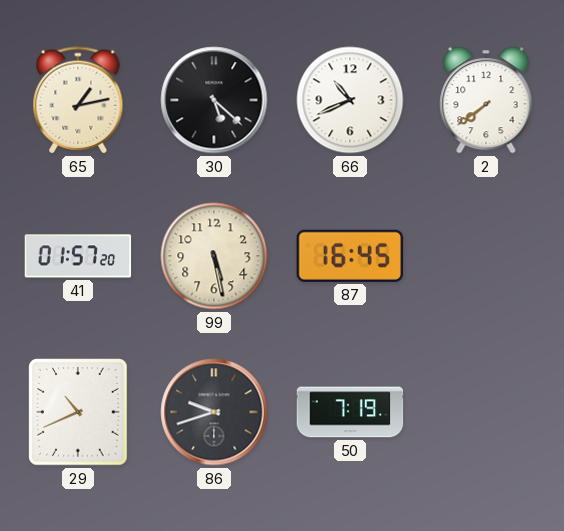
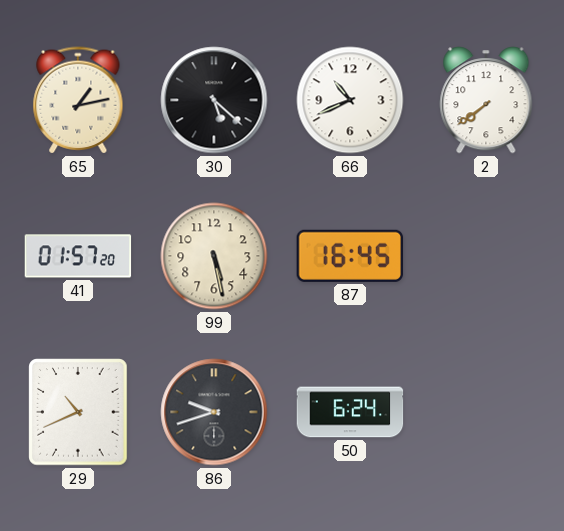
50: 7:19 -> 6:24 (350, 412)
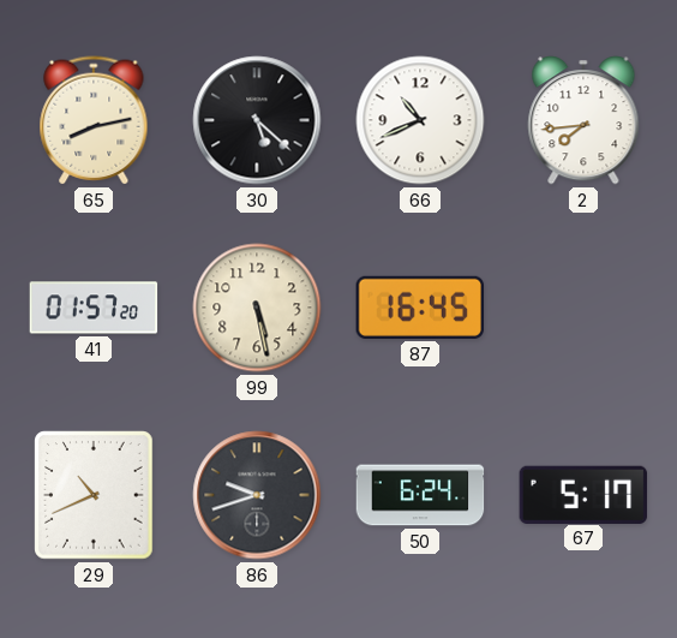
65: 1:13 -> 8:13 (94, 120)
2: 7:39 -> 7:44 (583, 120)
67: none -> 5:17 (583, 494)
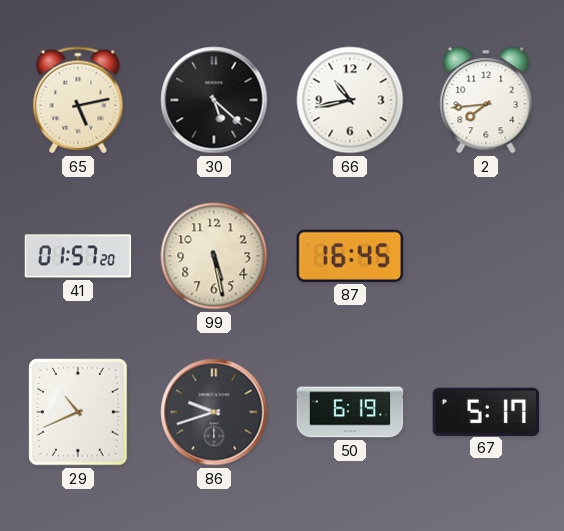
65: 8:13 -> 5:13 (78, 100)
66: 10:41 -> 10:43 (350, 100)
50: 6:24 -> 6:19 (350, 412)
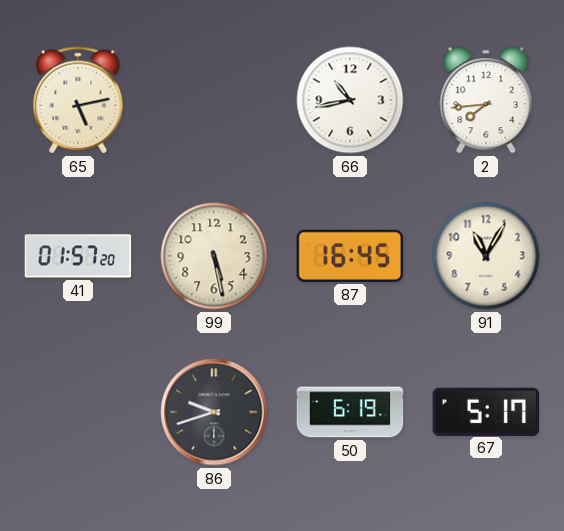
30: 5:22 -> none (214, 100)
91: none -> 11:05 (486, 256)
29: 10:41 -> none (78, 412)
